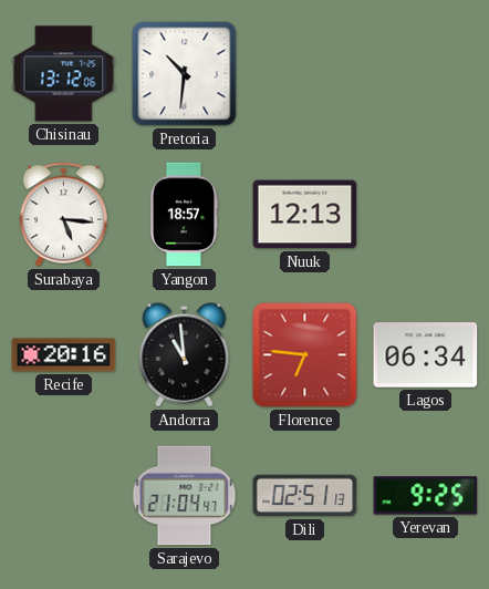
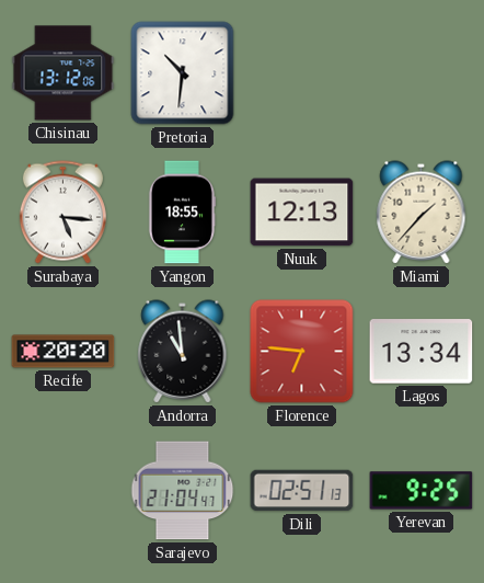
Yangon: 18:57 -> 18:55 (181, 213)
Miami: none -> 1:37 (422, 213)
Recife: 20:16 -> 20:20 (64, 352)
Lagos: 06:34 -> 13:34 (422, 352)
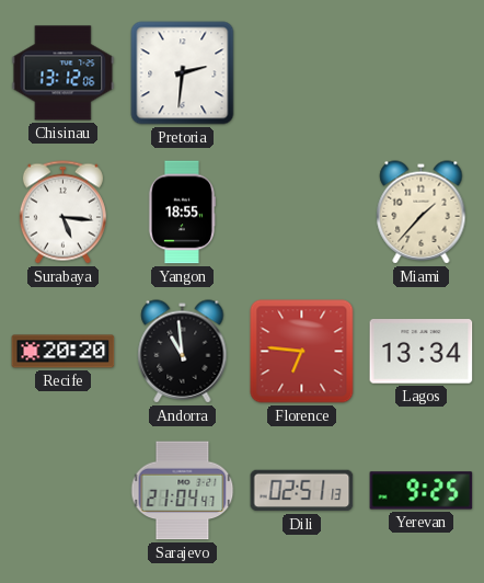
Pretoria: 10:31 -> 2:31 (183, 73)
Nuuk: 12:13 -> none (302, 213)
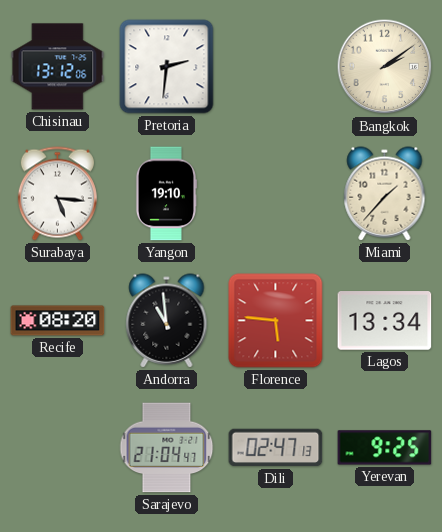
Bangkok: none -> 2:09 (385, 67)
Yangon: 18:55 -> 19:10 (165, 194)
Recife: 20:20 -> 08:20 (58, 321)
Florence: 6:46 -> 5:46 (276, 321)
Dili: 02:51 -> 02:47 (276, 448)
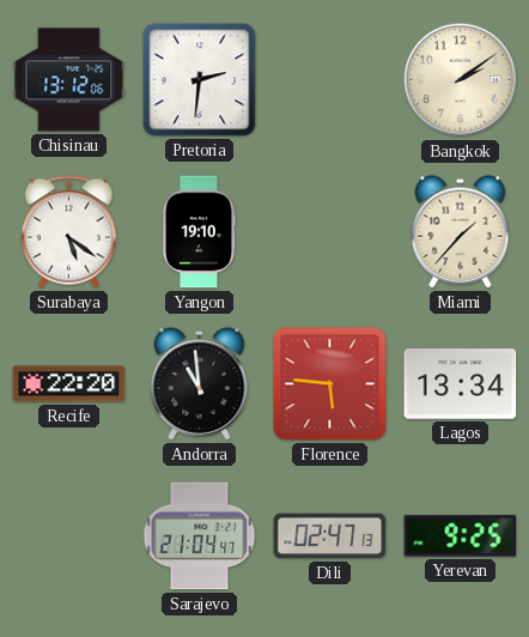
Surabaya: 5:16 -> 5:21 (68, 232)
Recife: 08:20 -> 22:20 (69, 384)
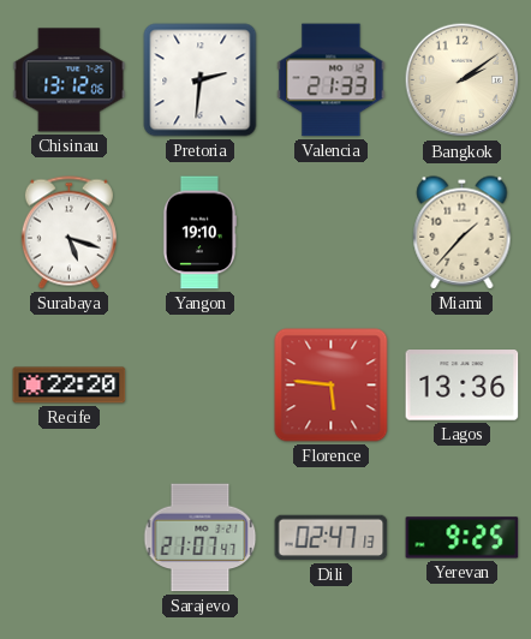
Valencia: none -> 21:33 (332, 80)
Surabaya: 5:21 -> 5:18 (68, 233)
Andorra: 10:59 -> none (200, 384)
Lagos: 13:34 -> 13:36 (463, 386)
Sarajevo: 21:04 -> 21:07 (201, 538)
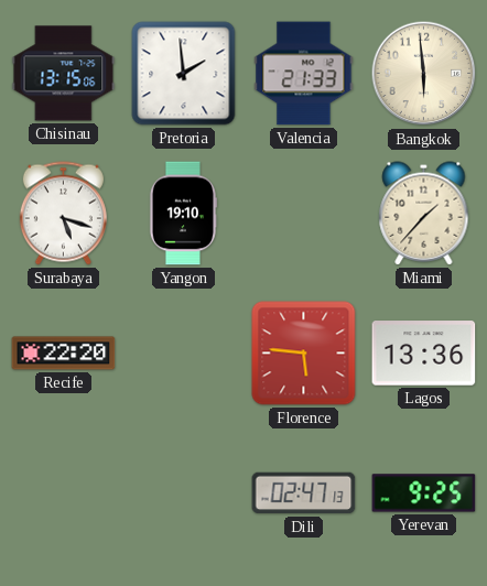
Chisinau: 13:12 -> 13:15 (64, 74)
Pretoria: 2:31 -> 1:59 (184, 74)
Bangkok: 2:09 -> 5:59 (424, 74)
Sarajevo: 21:07 -> none (201, 538)
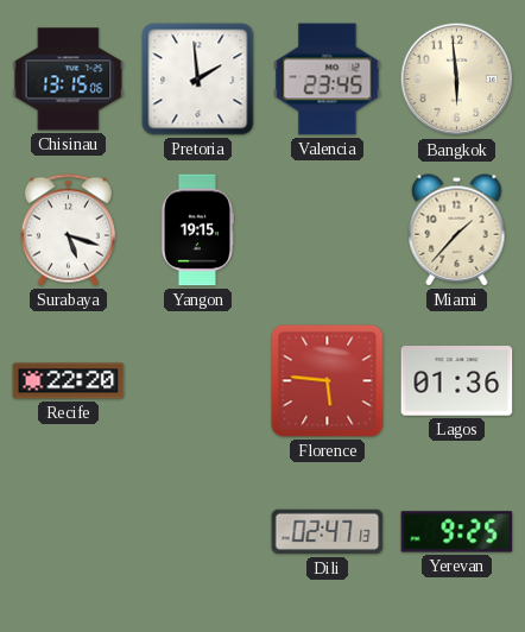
Valencia: 21:33 -> 23:45 (328, 80)
Yangon: 19:10 -> 19:15 (196, 230)
Lagos: 13:36 -> 01:36 (457, 381)
